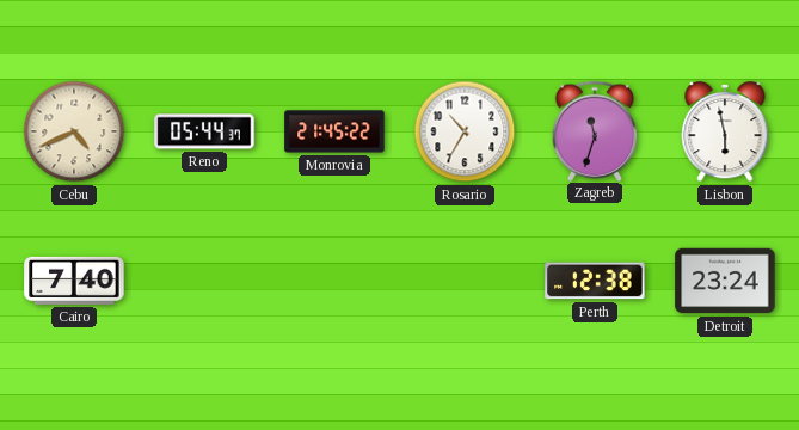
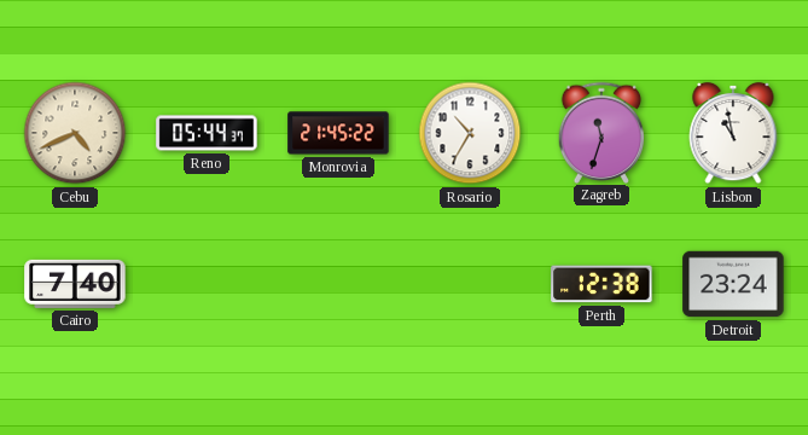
Lisbon: 5:58 -> 10:58 (733, 133)
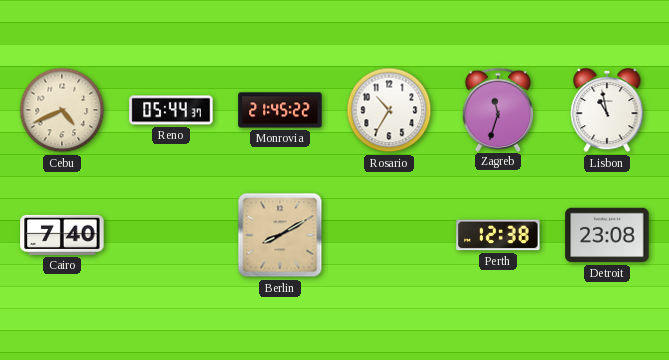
Berlin: none -> 8:10 (280, 235)
Detroit: 23:24 -> 23:08 (607, 235)
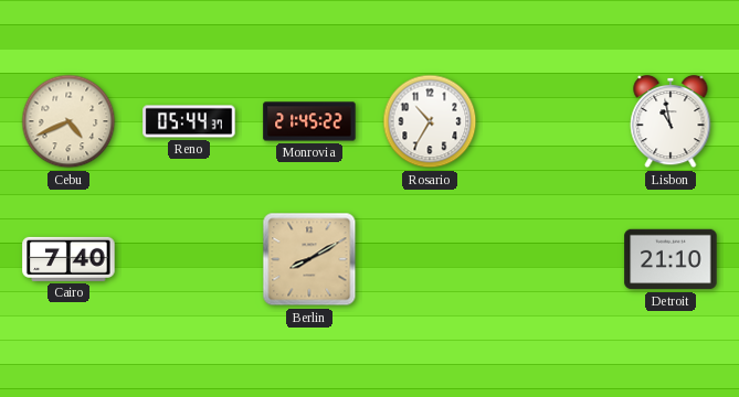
Zagreb: 11:33 -> none (498, 109)
Perth: 12:38 -> none (498, 235)
Detroit: 23:08 -> 21:10 (671, 259)
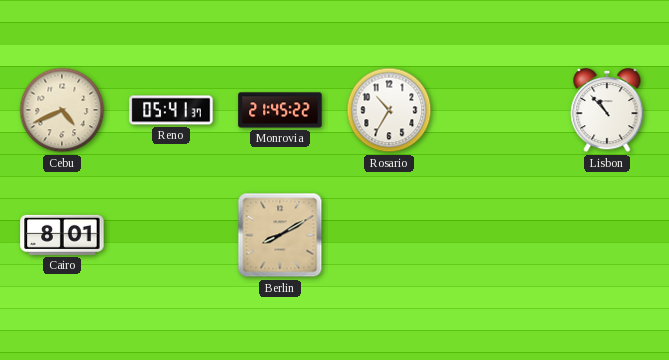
Reno: 05:44 -> 05:41 (171, 110)
Lisbon: 10:58 -> 10:53 (607, 110)
Cairo: 7:40 -> 8:01 (62, 235)
Detroit: 21:10 -> none (671, 259)
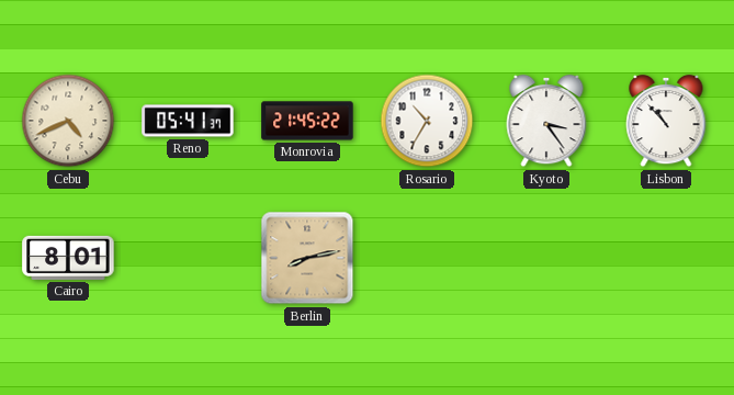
Kyoto: none -> 3:24 (546, 121)
Berlin: 8:10 -> 8:13 (307, 258)
